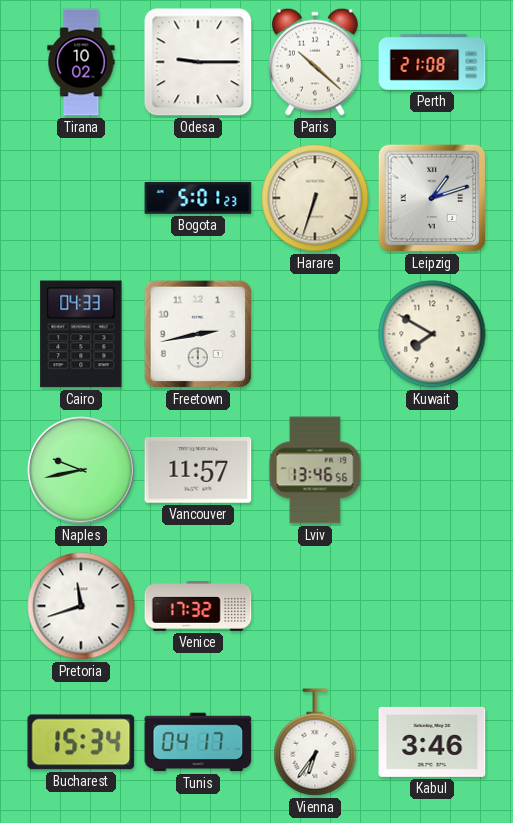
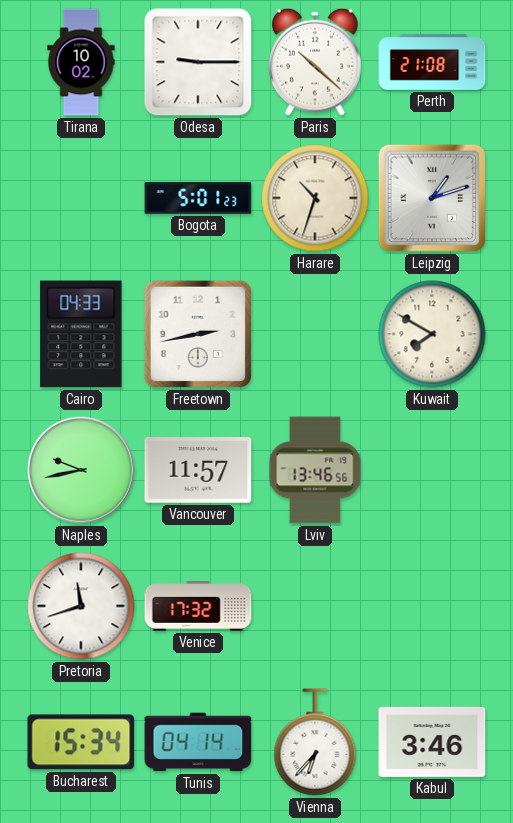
Harare: 6:33 -> 10:33 (315, 198)
Tunis: 04:17 -> 04:14 (198, 742)
Vienna: 6:36 -> 6:37 (315, 742)
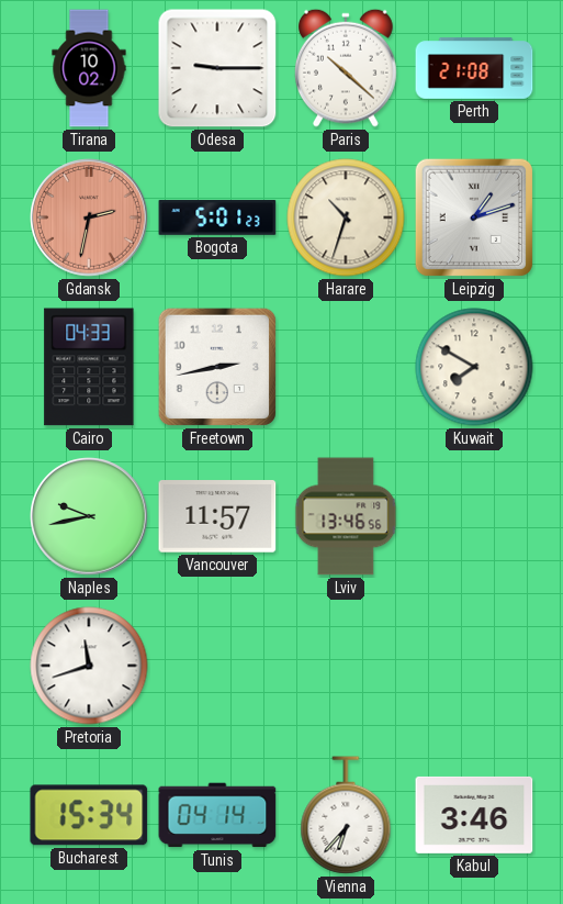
Gdansk: none -> 2:32 (89, 217)
Venice: 17:32 -> none (198, 607)
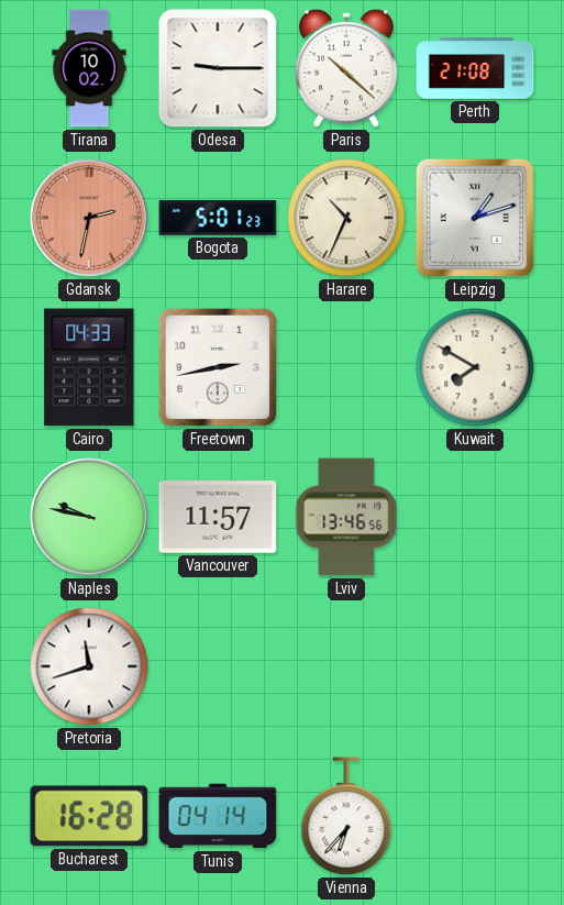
Harare: 10:33 -> 10:34 (346, 218)
Naples: 9:43 -> 9:47 (89, 517)
Bucharest: 15:34 -> 16:28 (89, 816)
Kabul: 3:46 -> none (474, 815)
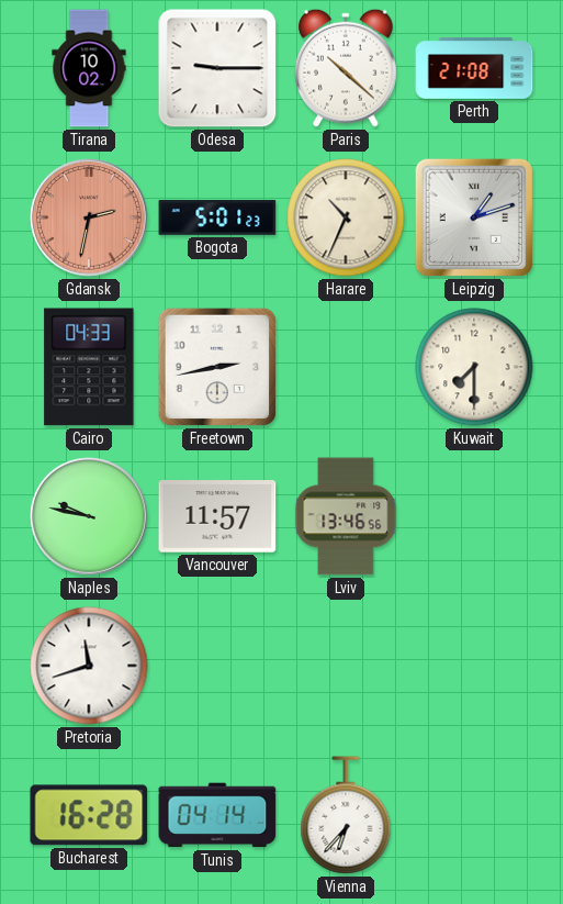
Kuwait: 7:50 -> 7:30 (474, 367)
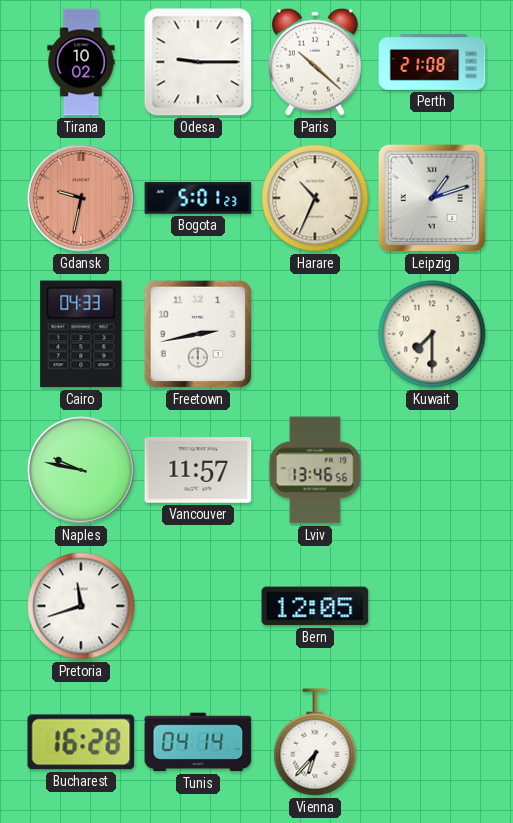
Gdansk: 2:32 -> 9:32 (81, 198)
Bern: none -> 12:05 (315, 606)
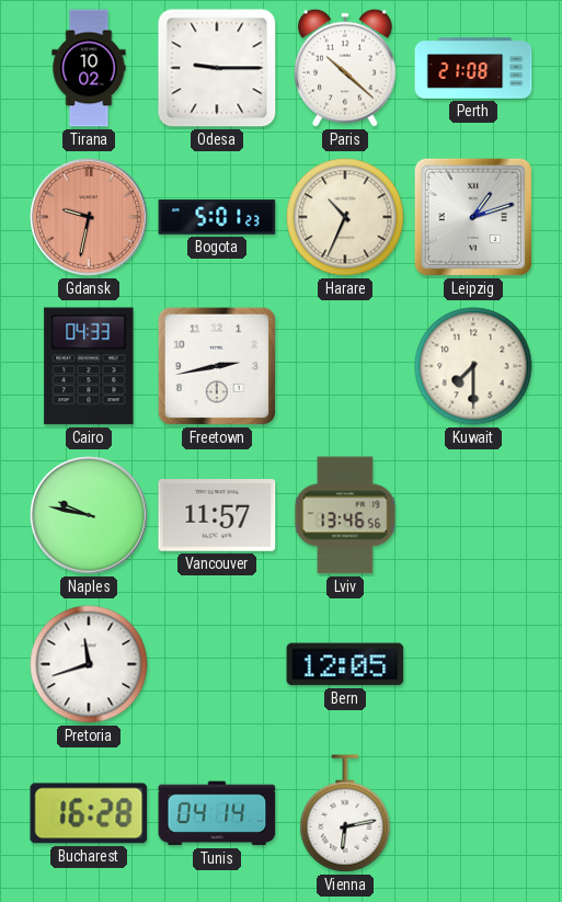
Vienna: 6:37 -> 6:13 (345, 813)
